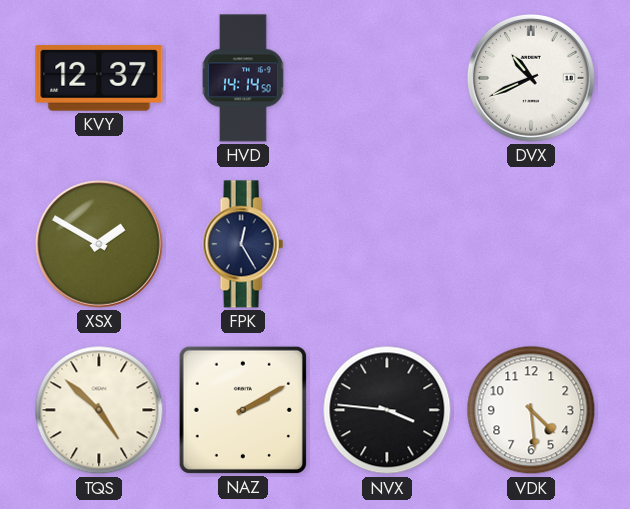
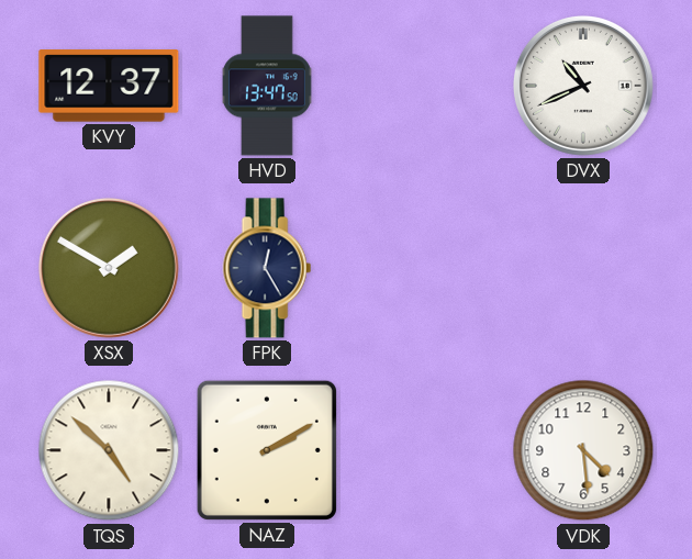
HVD: 14:14 -> 13:47 (267, 86)
NVX: 3:46 -> none (387, 410)
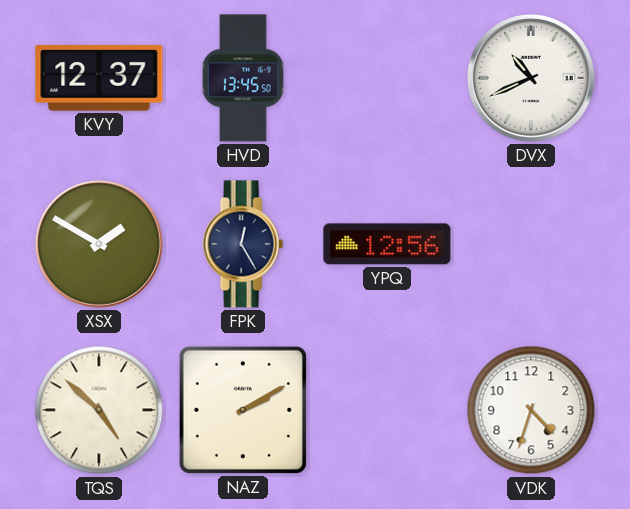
HVD: 13:47 -> 13:45 (243, 78)
YPQ: none -> 12:56 (387, 244)
VDK: 4:29 -> 4:33 (531, 410)
